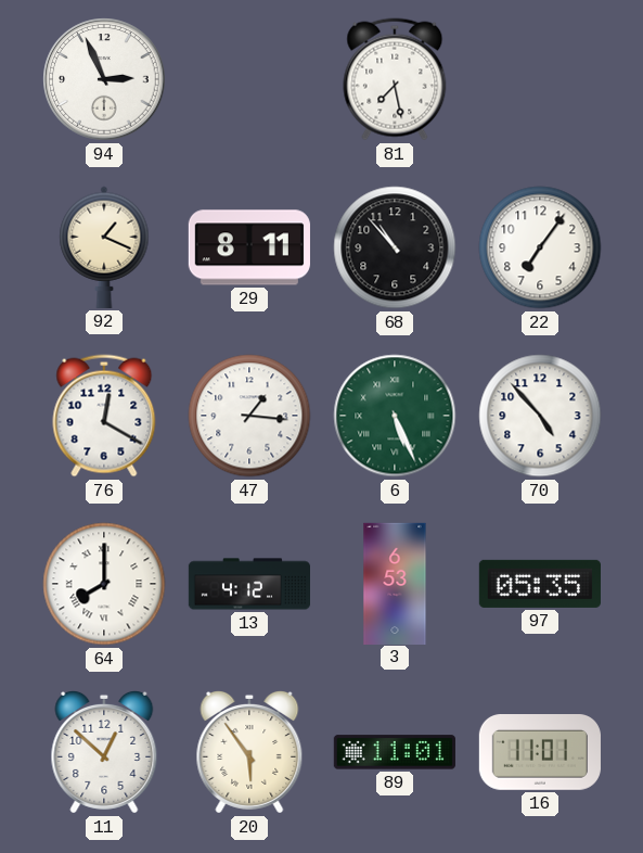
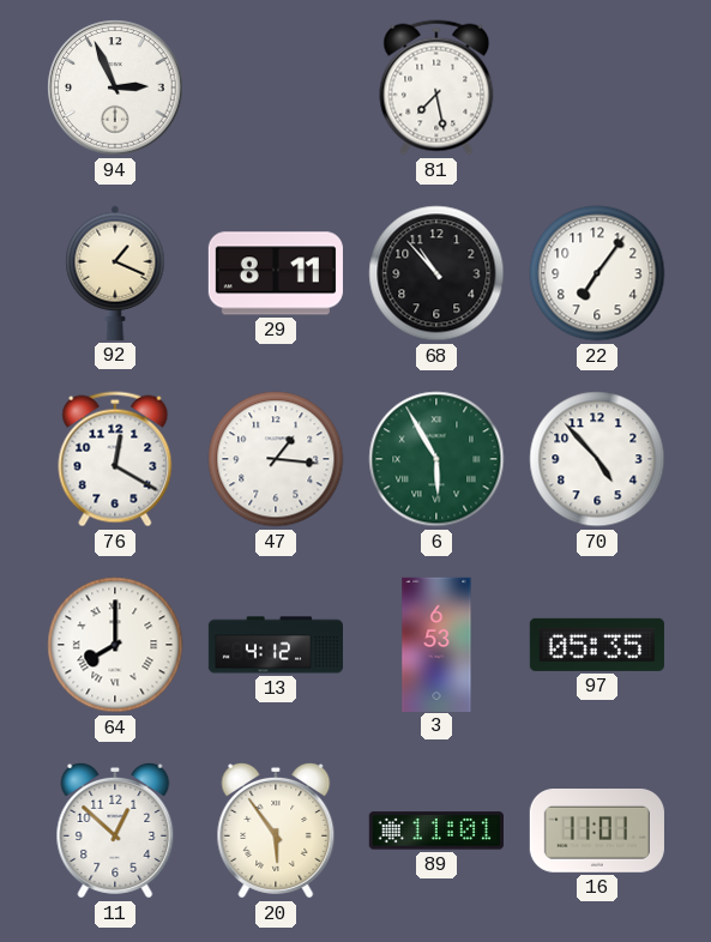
6: 5:26 -> 5:55 (436, 459)
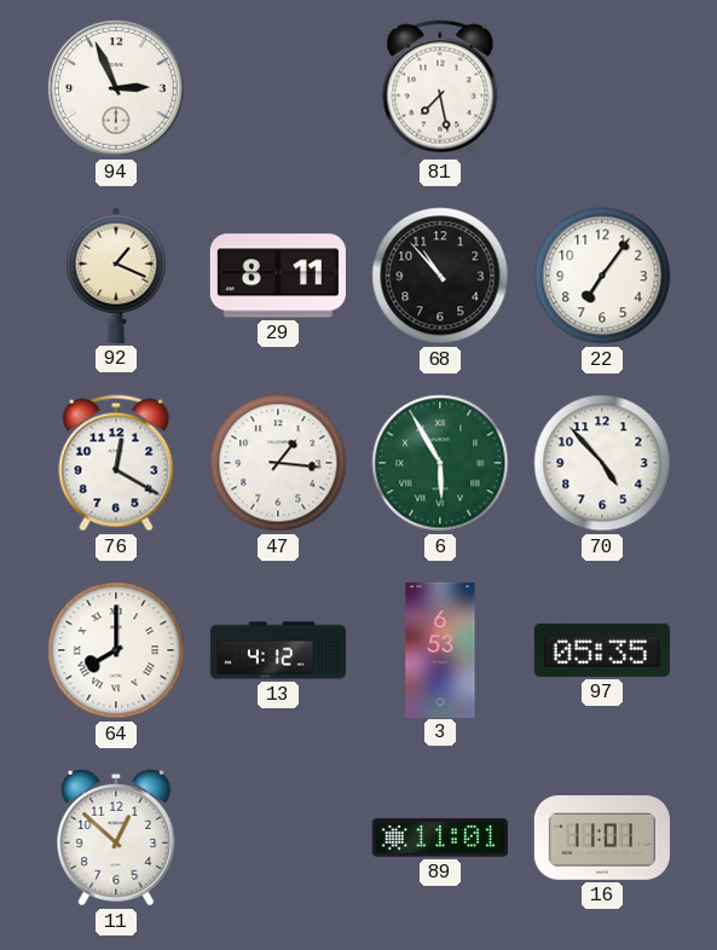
20: 5:54 -> none (276, 831)
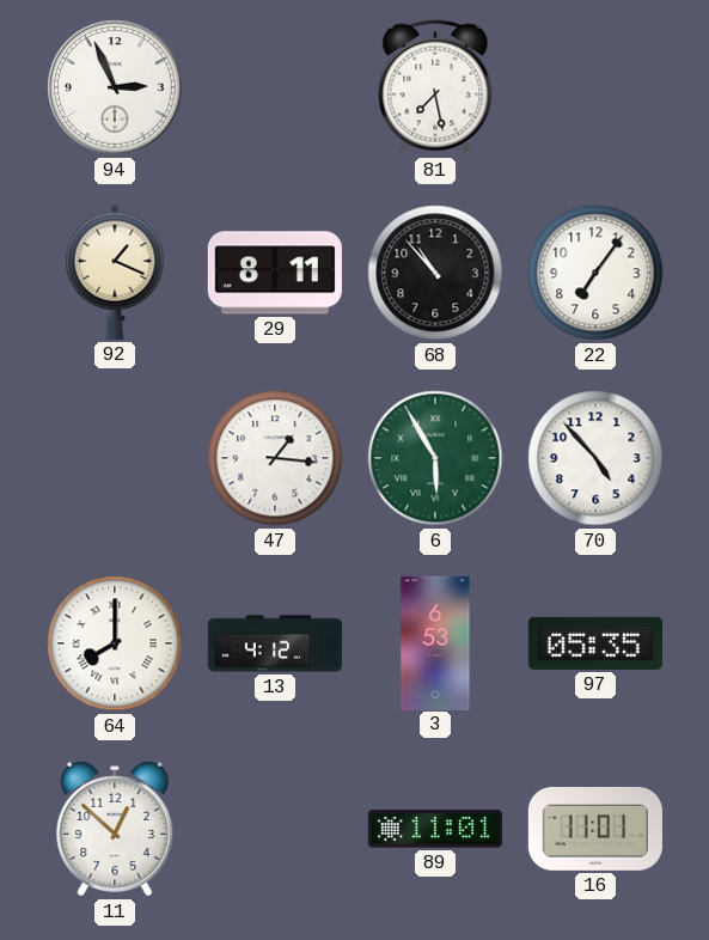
76: 12:20 -> none (116, 463)
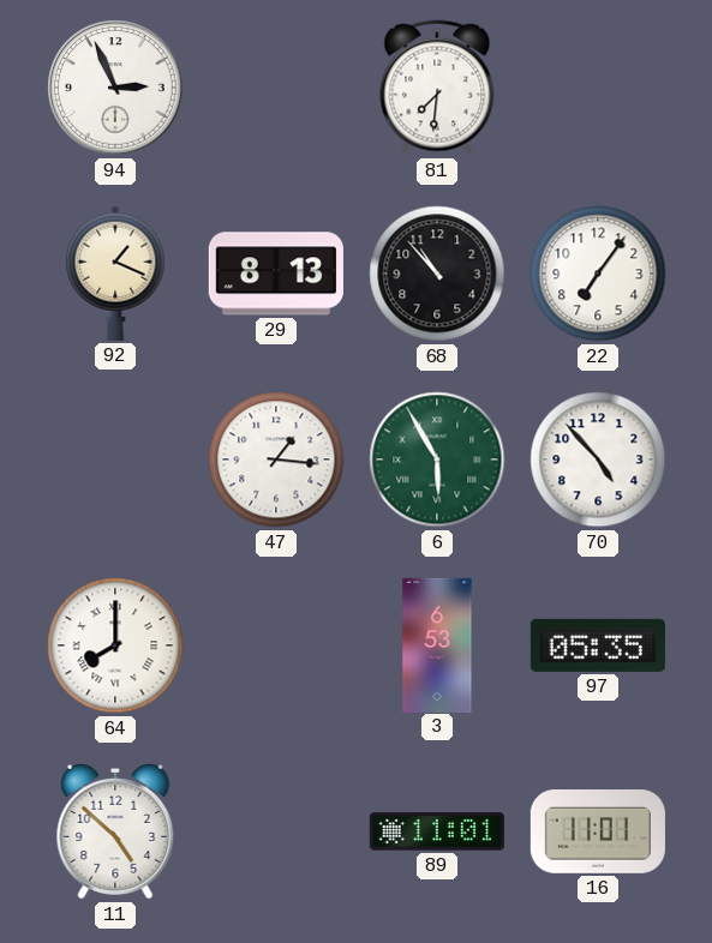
81: 7:28 -> 7:31 (437, 88)
29: 8:11 -> 8:13 (276, 274)
13: 4:12 -> none (274, 643)
11: 12:52 -> 4:52 (115, 831)
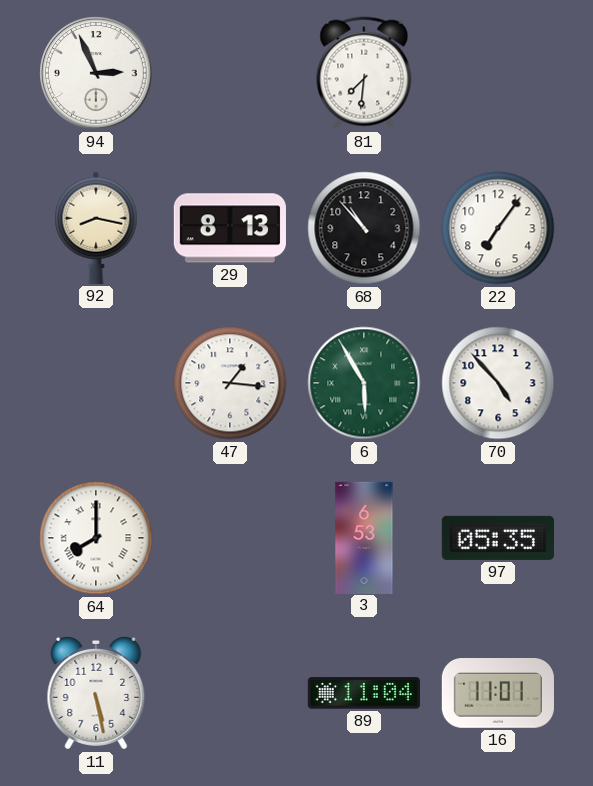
92: 1:19 -> 8:17 (96, 228)
11: 4:52 -> 5:28 (96, 693)
89: 11:01 -> 11:04 (364, 693)
